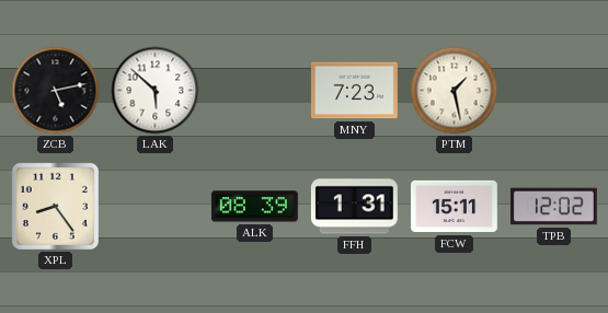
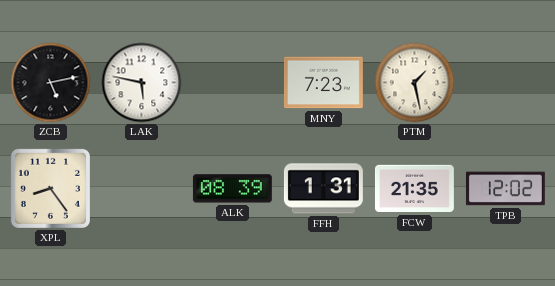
LAK: 5:52 -> 5:47 (142, 83)
FCW: 15:11 -> 21:35 (414, 189)
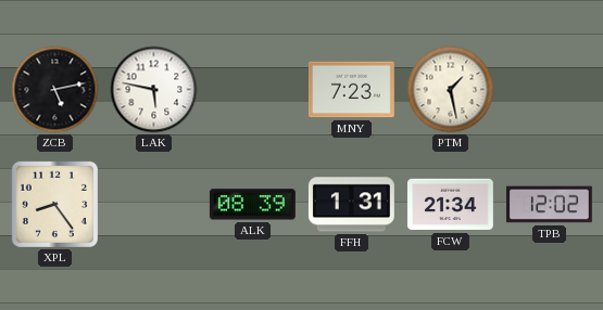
FCW: 21:35 -> 21:34 (450, 205)
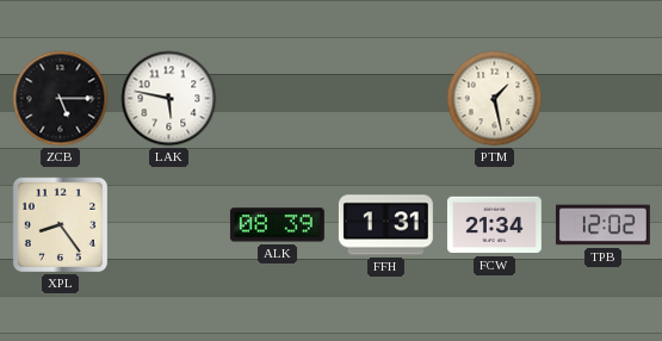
ZCB: 5:13 -> 5:15 (61, 99)
MNY: 7:23 -> none (351, 90)
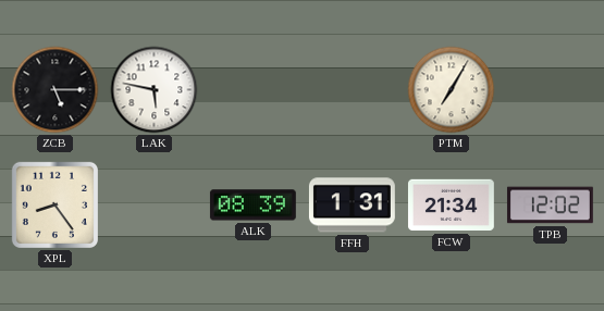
PTM: 1:28 -> 7:05 (452, 90)
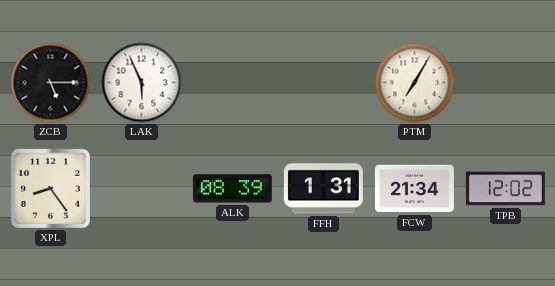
LAK: 5:47 -> 5:56 (142, 83)
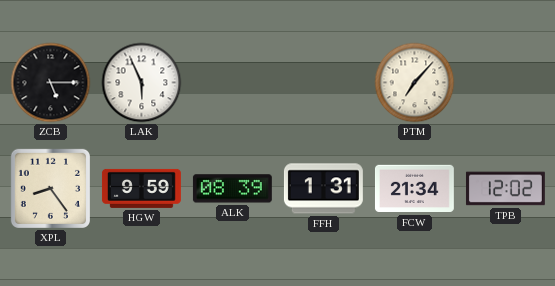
PTM: 7:05 -> 7:07 (415, 83)
HGW: none -> 9:59 (141, 188)
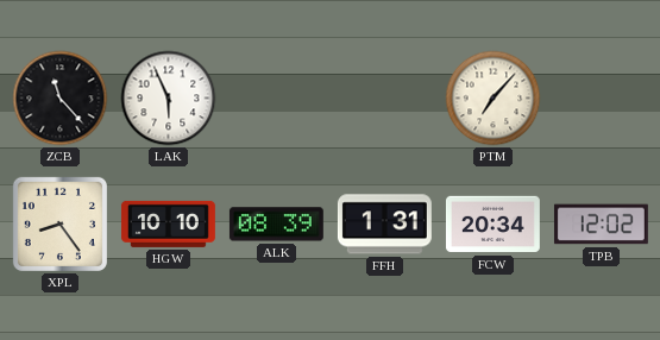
ZCB: 5:15 -> 11:23 (61, 99)
HGW: 9:59 -> 10:10 (168, 223)
FCW: 21:34 -> 20:34 (492, 225)
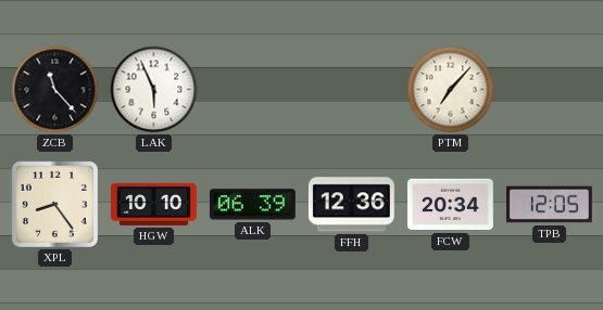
ALK: 08:39 -> 06:39 (252, 205)
FFH: 1:31 -> 12:36 (351, 205)
TPB: 12:02 -> 12:05 (549, 205)
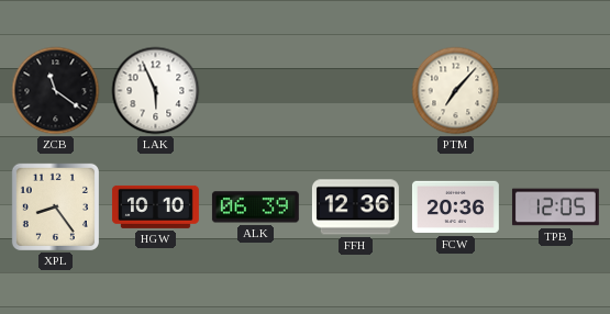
ZCB: 11:23 -> 11:21 (56, 91)
FCW: 20:34 -> 20:36 (455, 208)
